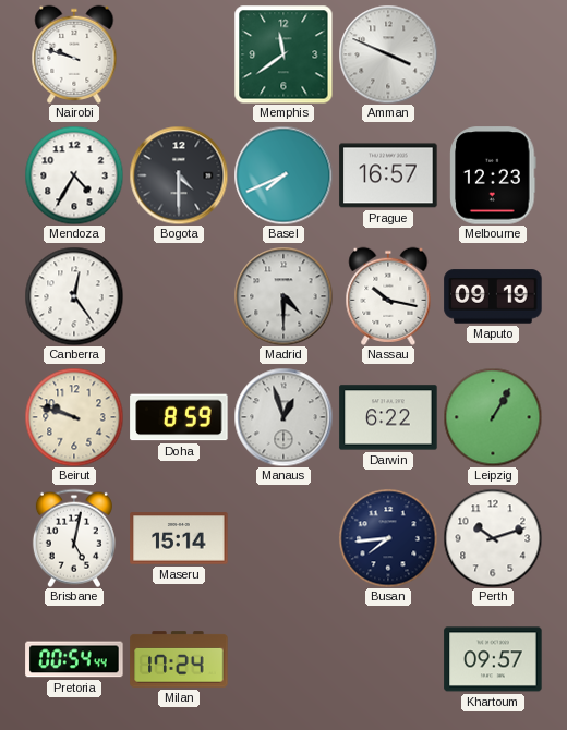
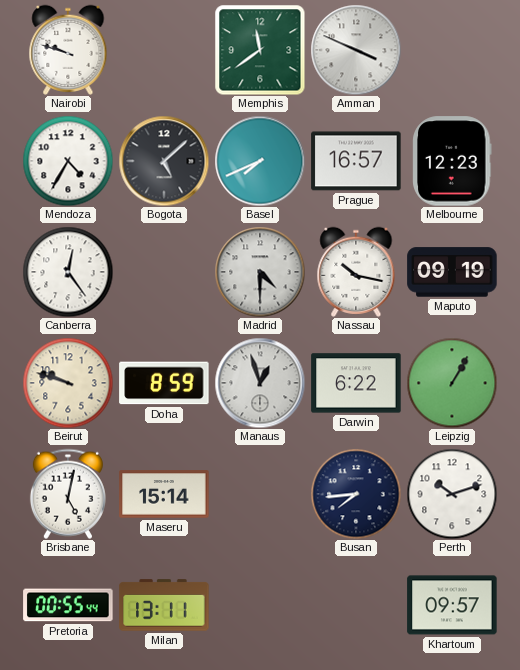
Bogota: 4:30 -> 5:08 (164, 161)
Pretoria: 00:54 -> 00:55 (68, 605)
Milan: 17:24 -> 13:11 (164, 605)
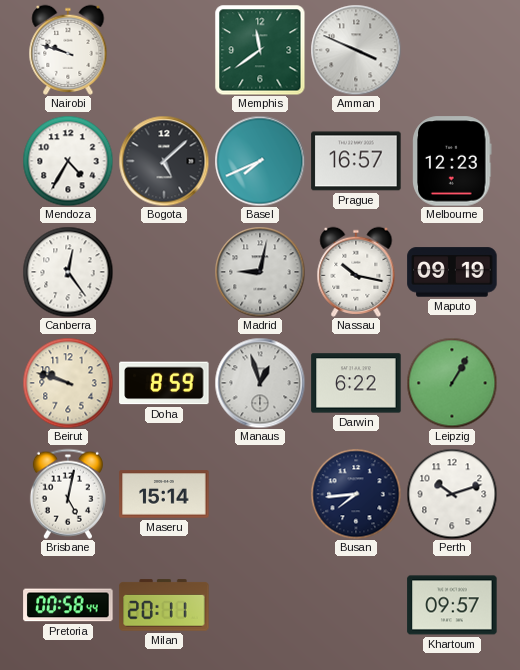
Madrid: 4:30 -> 9:02 (260, 272)
Pretoria: 00:55 -> 00:58 (68, 605)
Milan: 13:11 -> 20:11 (164, 605)
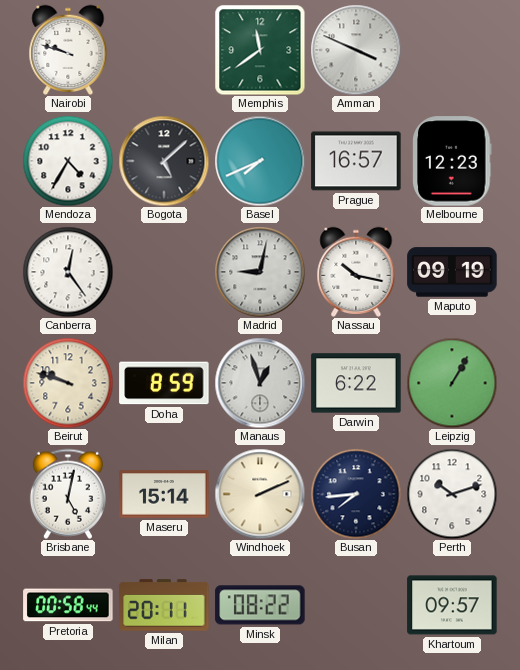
Windhoek: none -> 2:11 (260, 494)
Minsk: none -> 08:22 (260, 605)
